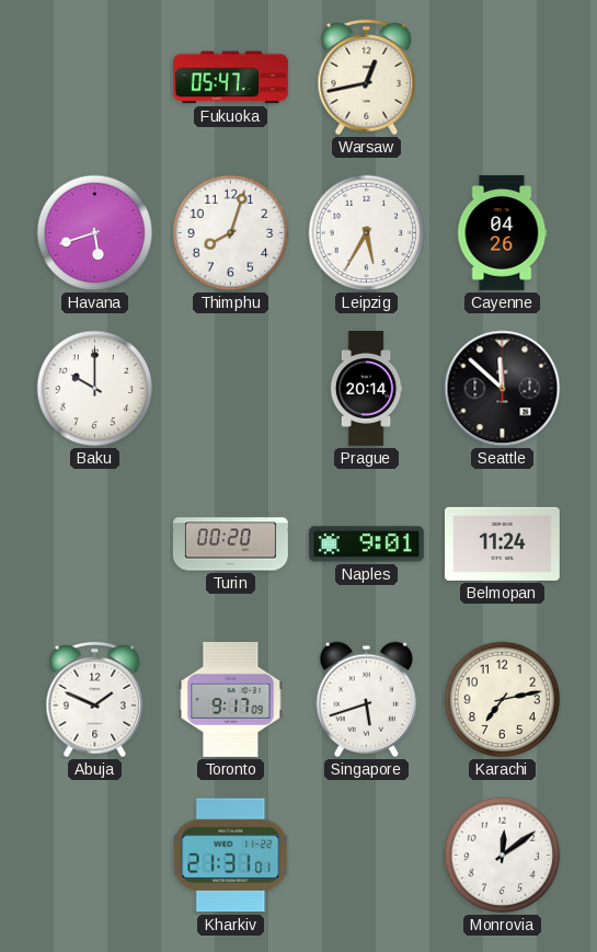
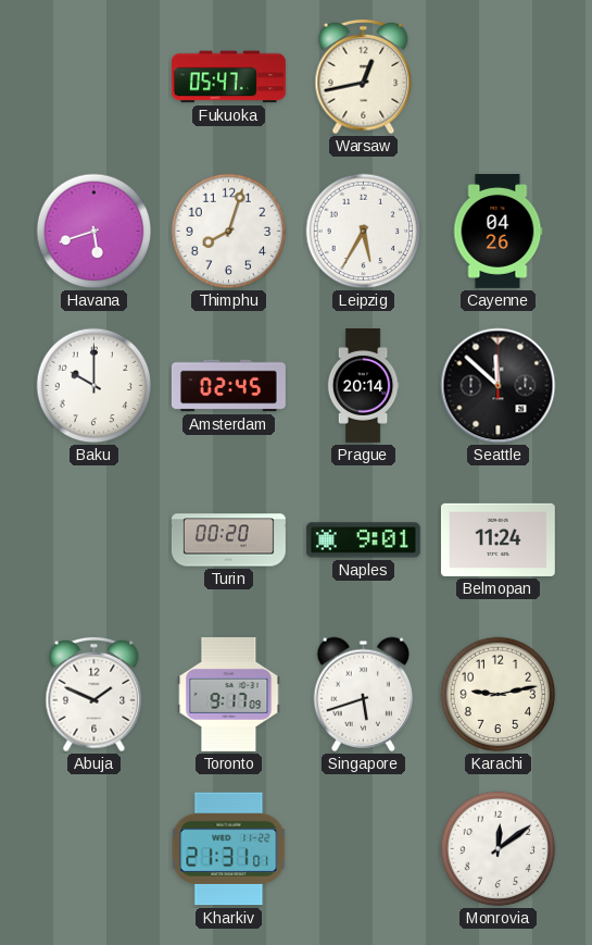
Amsterdam: none -> 02:45 (228, 386)
Karachi: 7:13 -> 9:13 (499, 695)
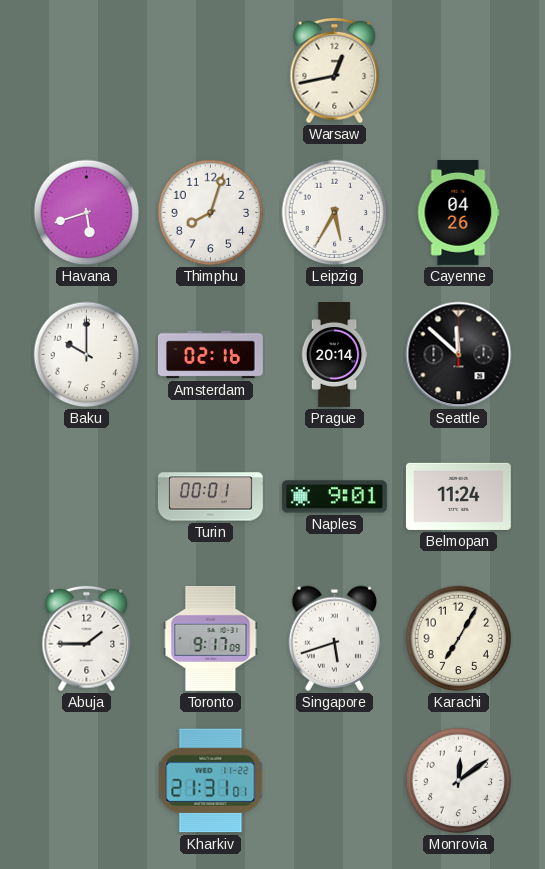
Fukuoka: 05:47 -> none (228, 77)
Amsterdam: 02:45 -> 02:16 (210, 355)
Turin: 00:20 -> 00:01 (210, 497)
Abuja: 1:49 -> 1:45 (87, 639)
Karachi: 9:13 -> 7:05 (459, 639)
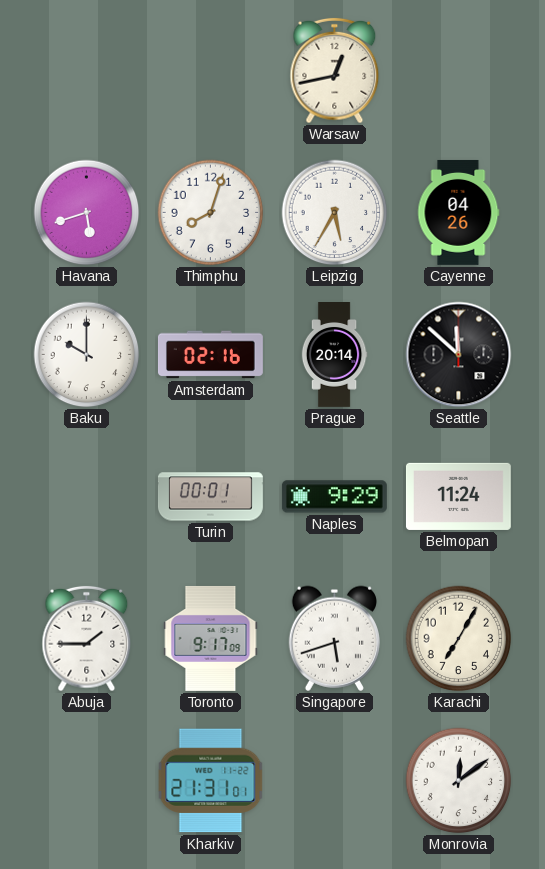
Naples: 9:01 -> 9:29 (334, 497)
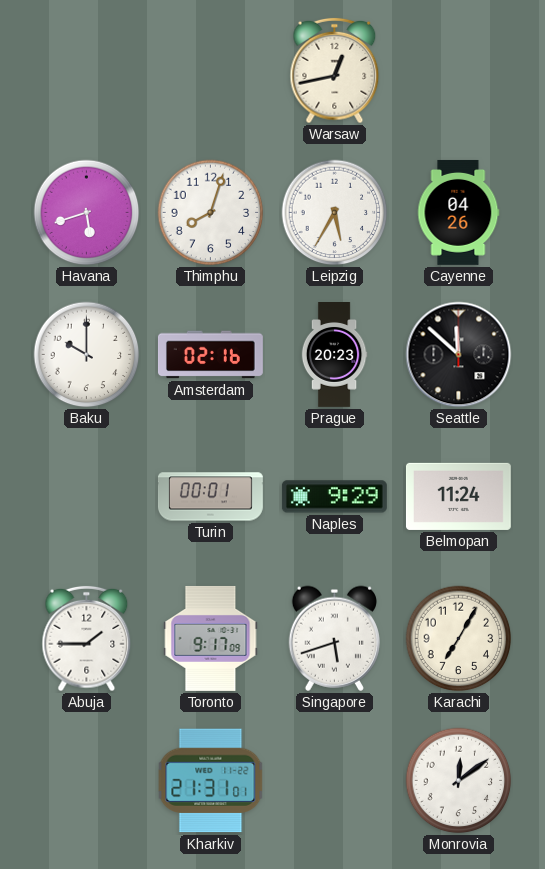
Prague: 20:14 -> 20:23 (334, 355)
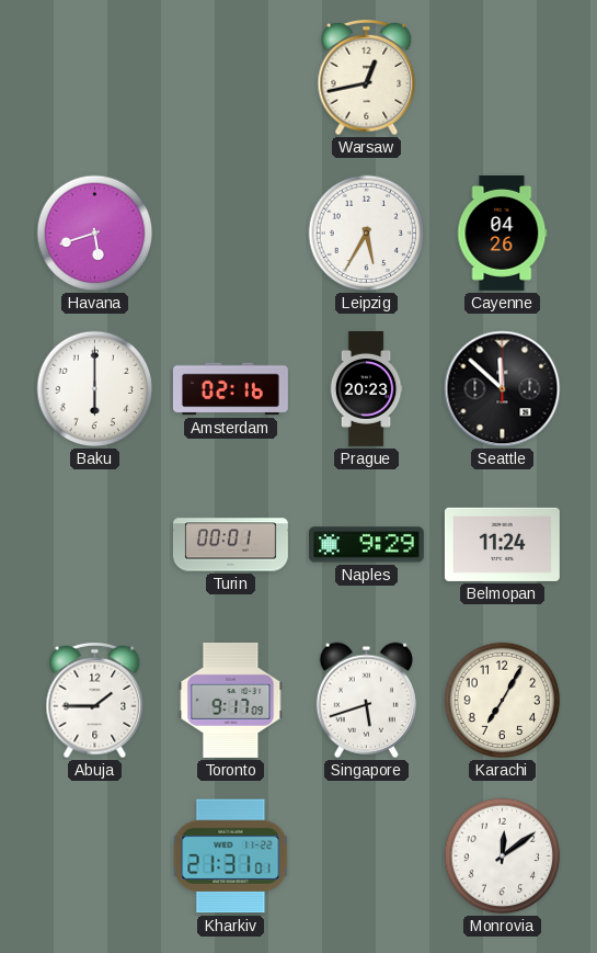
Thimphu: 8:03 -> none (211, 213)
Baku: 10:00 -> 6:00 (95, 389)
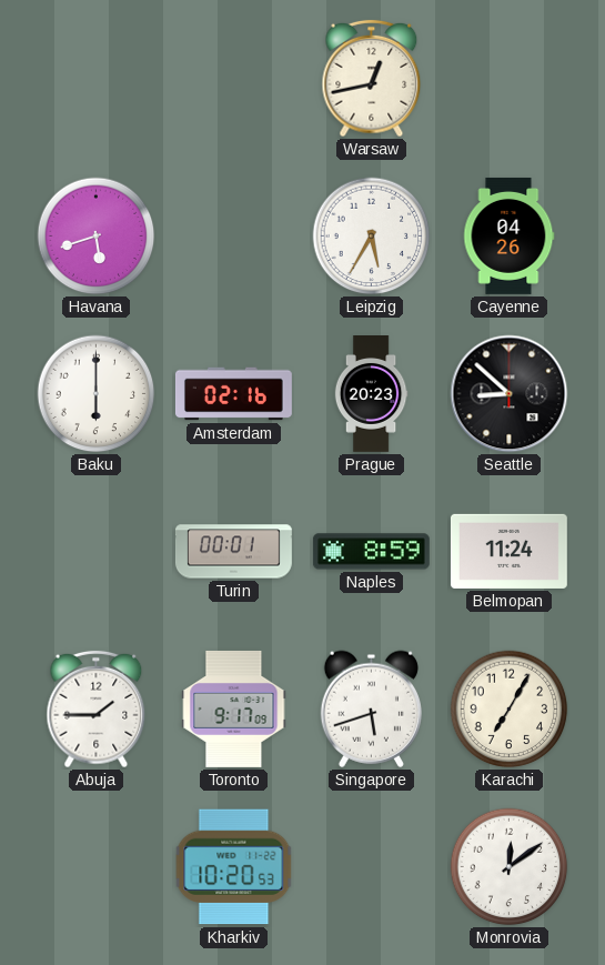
Seattle: 11:52 -> 8:52 (510, 394)
Naples: 9:29 -> 8:59 (371, 552)
Kharkiv: 21:31 -> 10:20 (234, 867)
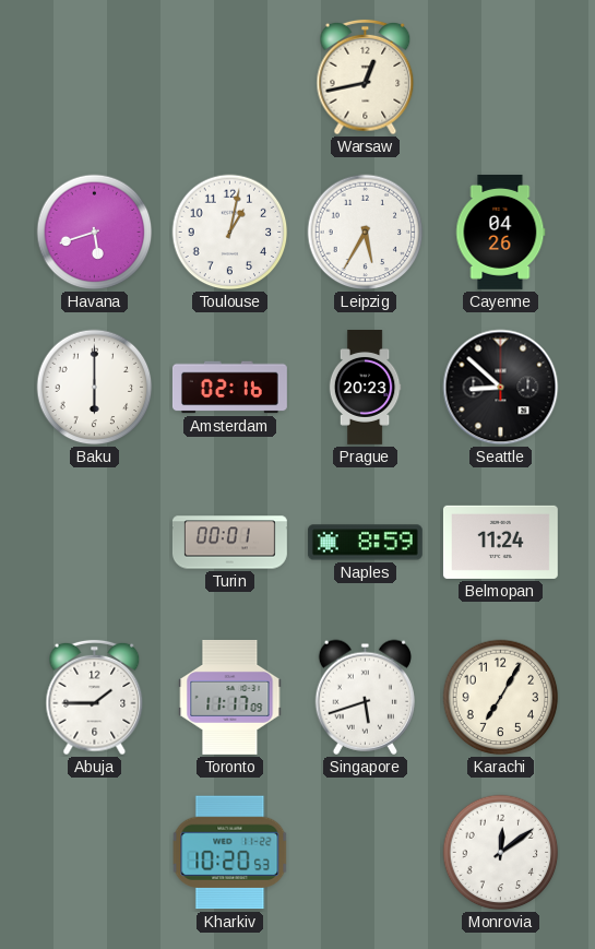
Toulouse: none -> 1:02 (230, 233)
Toronto: 9:17 -> 11:17 (230, 697)
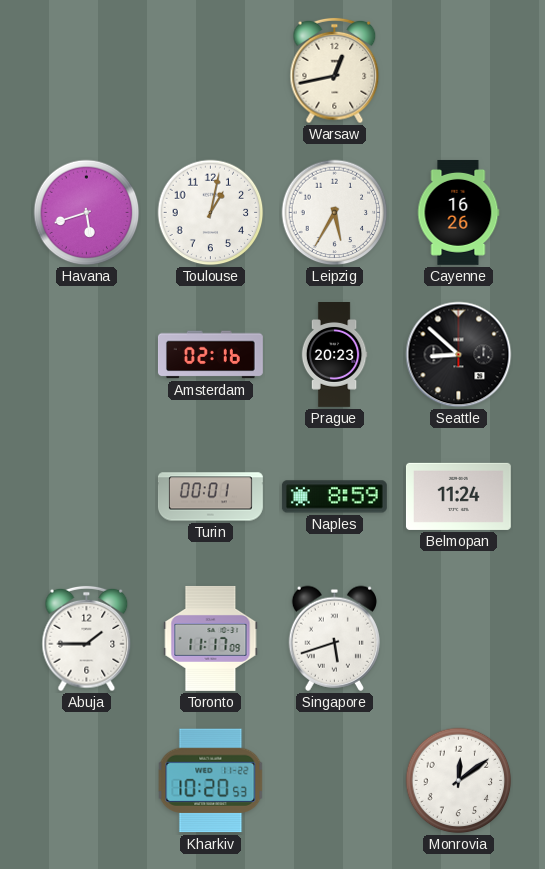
Cayenne: 04:26 -> 16:26 (459, 212)
Baku: 6:00 -> none (95, 388)
Karachi: 7:05 -> none (501, 698)
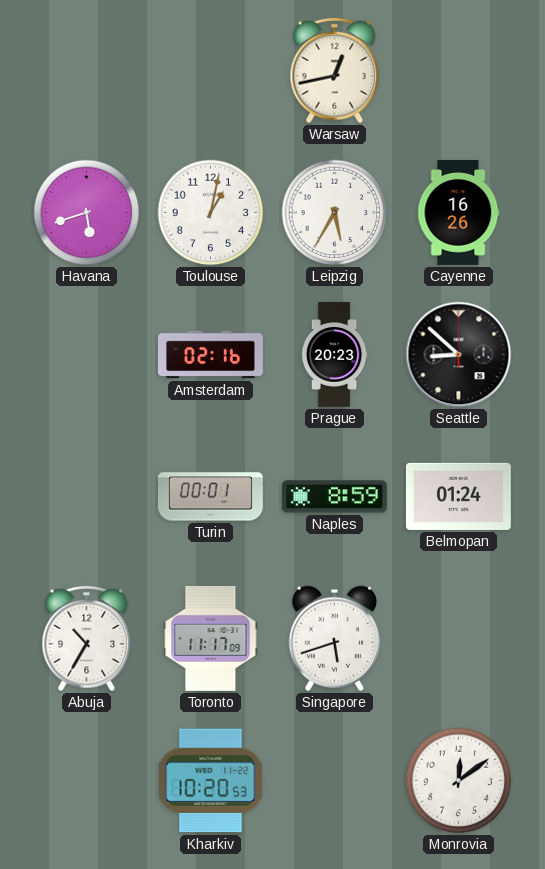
Belmopan: 11:24 -> 01:24 (458, 496)
Abuja: 1:45 -> 10:35 (87, 639)
